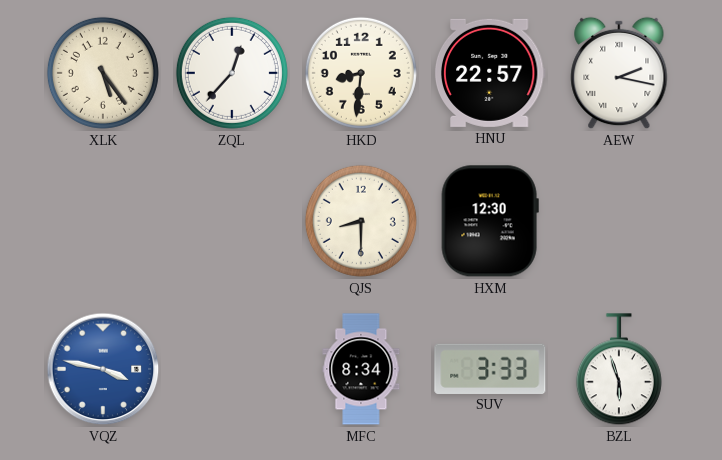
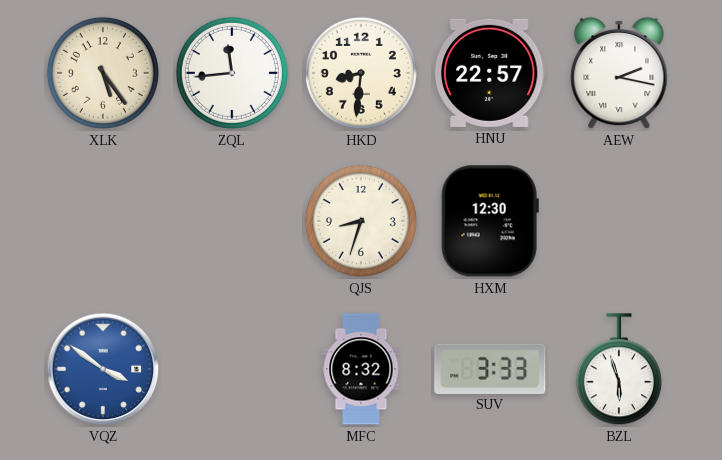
ZQL: 12:37 -> 11:44 (232, 73)
QJS: 8:30 -> 8:33 (361, 221)
VQZ: 3:47 -> 3:51 (103, 369)
MFC: 8:34 -> 8:32 (361, 369)
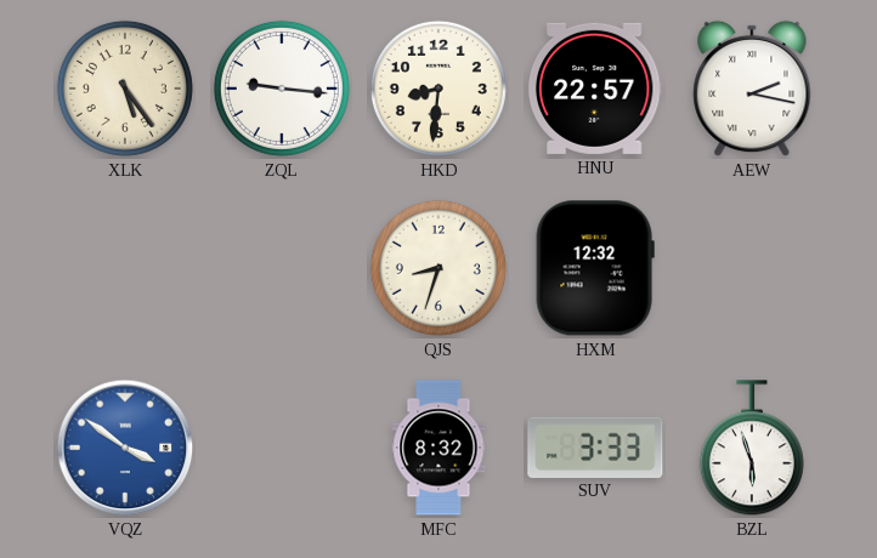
ZQL: 11:44 -> 9:16 (282, 89)
HXM: 12:30 -> 12:32 (595, 268)
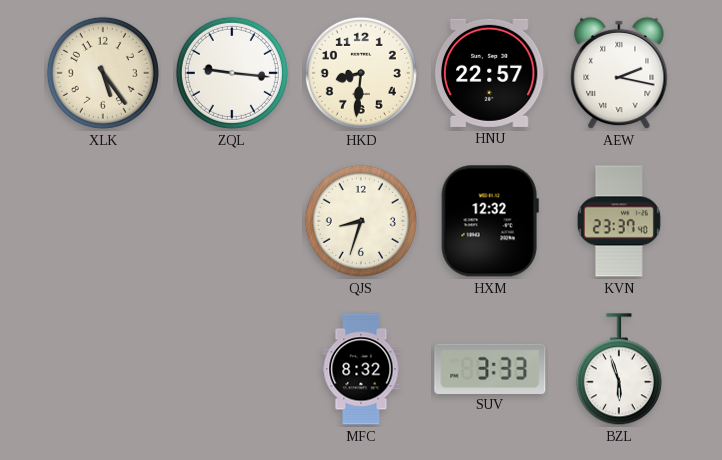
KVN: none -> 23:37 (619, 221)
VQZ: 3:51 -> none (125, 448)
